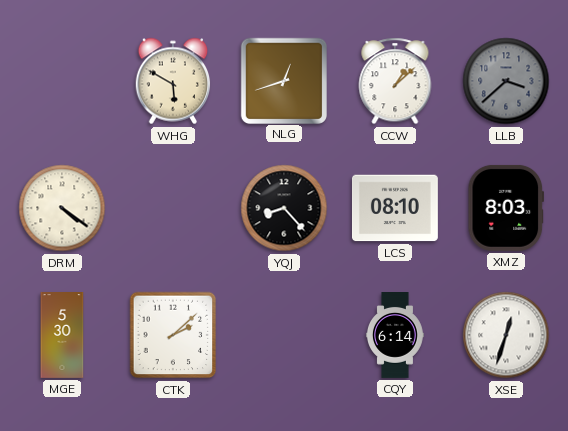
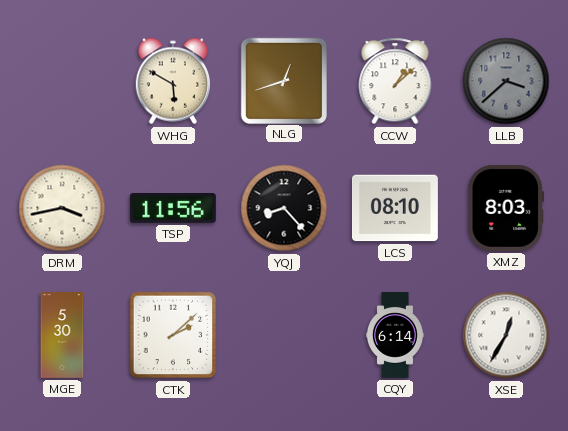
DRM: 4:21 -> 3:43 (62, 208)
TSP: none -> 11:56 (173, 209)
XSE: 12:33 -> 12:35 (506, 335)
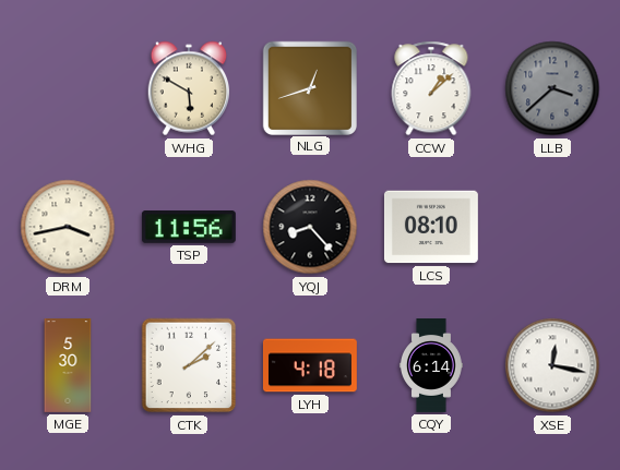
XMZ: 8:03 -> none (505, 208)
LYH: none -> 4:18 (310, 365)
XSE: 12:35 -> 12:17 (552, 365)
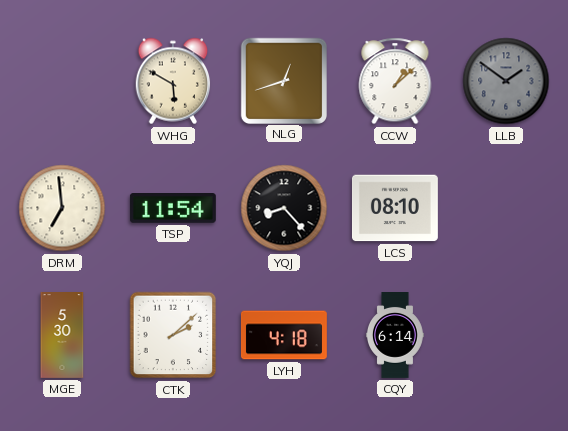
LLB: 3:38 -> 1:51 (506, 81)
DRM: 3:43 -> 6:59 (62, 208)
TSP: 11:56 -> 11:54 (173, 209)
XSE: 12:17 -> none (552, 365)
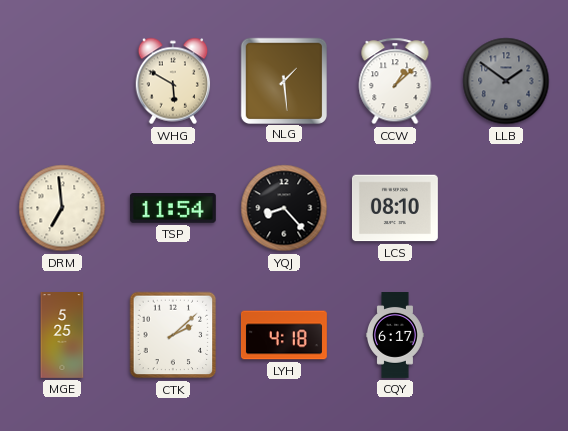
NLG: 12:42 -> 1:29 (283, 80)
MGE: 5:30 -> 5:25 (62, 336)
CQY: 6:14 -> 6:17 (395, 336)
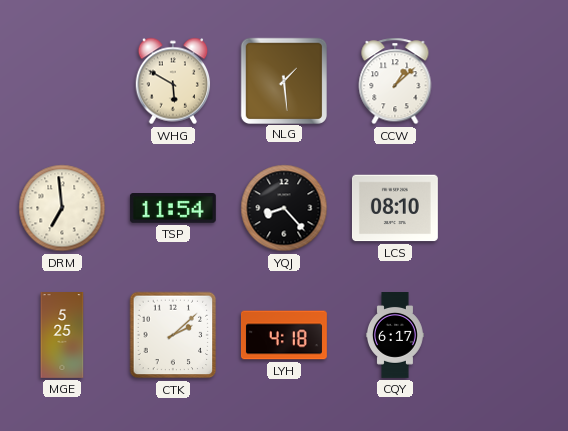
LLB: 1:51 -> none (506, 81)
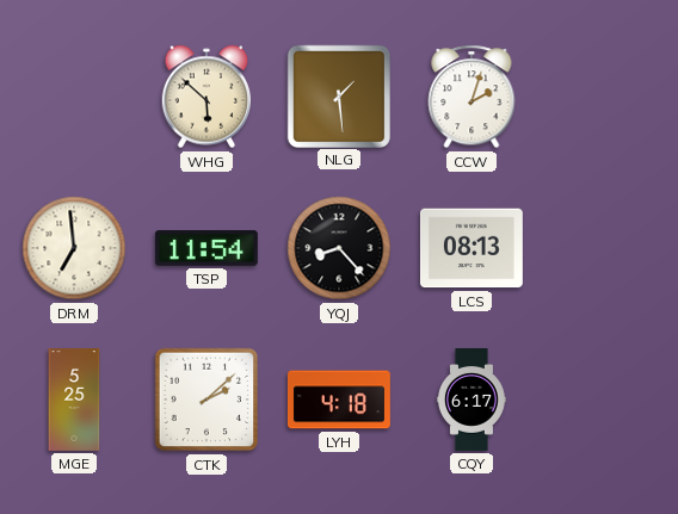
WHG: 5:50 -> 5:52 (207, 97)
CCW: 1:08 -> 2:03 (471, 97)
LCS: 08:10 -> 08:13 (471, 248)
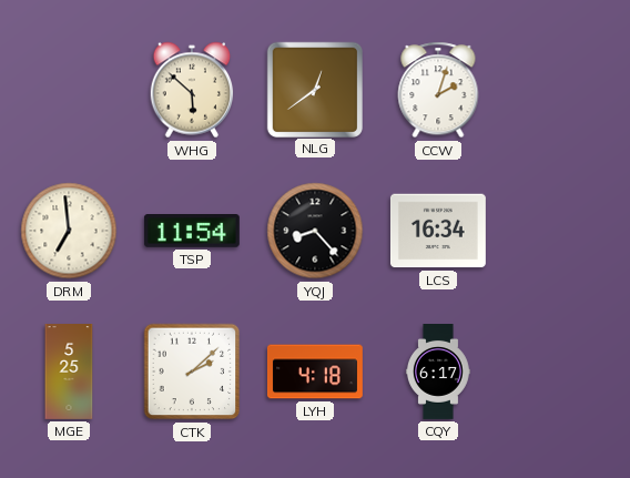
NLG: 1:29 -> 12:39 (314, 89)
LCS: 08:13 -> 16:34 (438, 231)
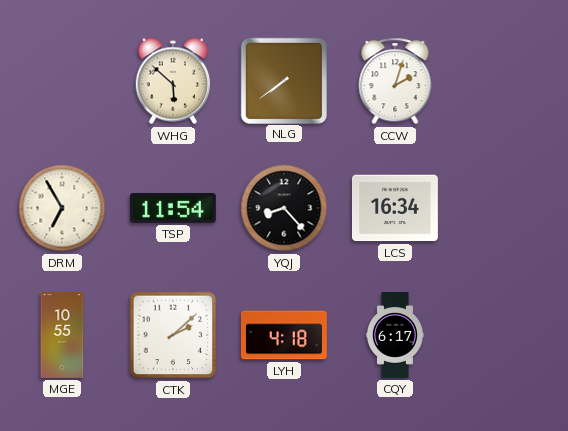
NLG: 12:39 -> 7:39 (283, 80)
DRM: 6:59 -> 6:55 (62, 208)
MGE: 5:25 -> 10:55 (62, 336)
